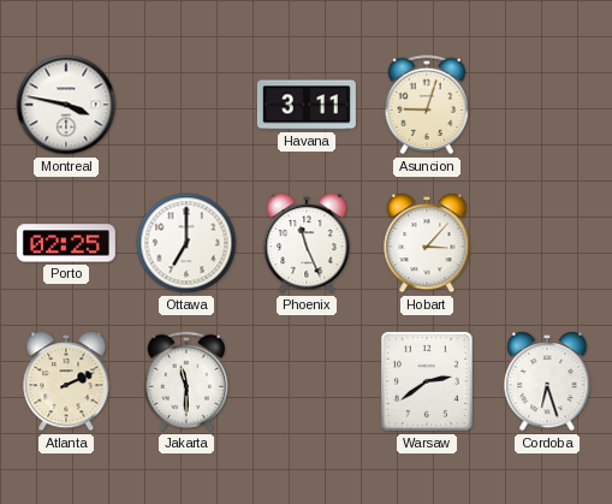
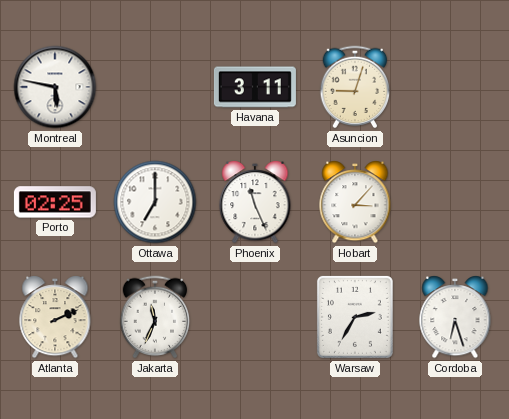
Montreal: 3:47 -> 5:47 (55, 87)
Jakarta: 11:30 -> 11:34 (155, 317)
Warsaw: 2:39 -> 2:35 (355, 317)
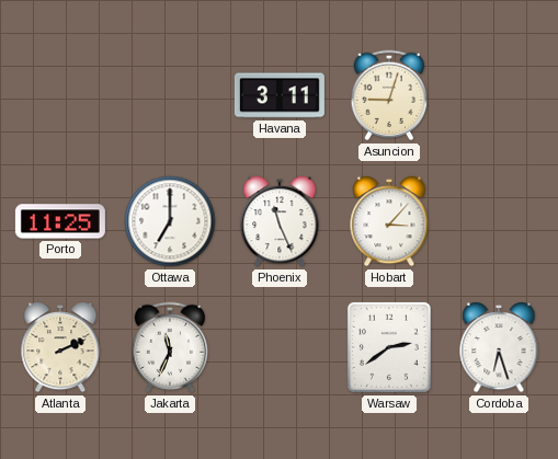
Montreal: 5:47 -> none (55, 87)
Porto: 02:25 -> 11:25 (60, 221)
Warsaw: 2:35 -> 2:39 (389, 347)
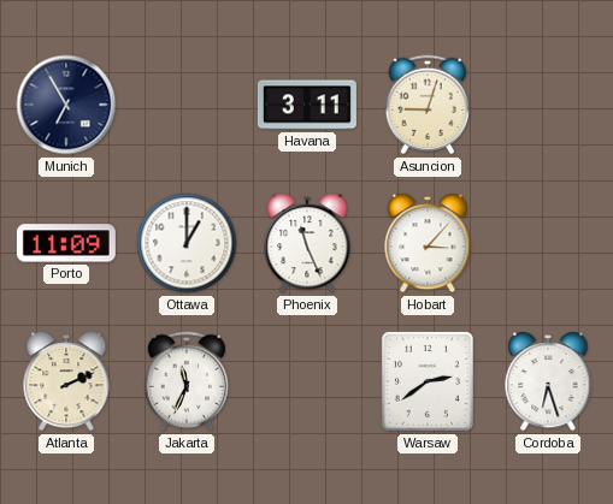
Munich: none -> 6:55 (66, 105)
Porto: 11:25 -> 11:09 (66, 243)
Ottawa: 7:00 -> 1:00 (187, 243)
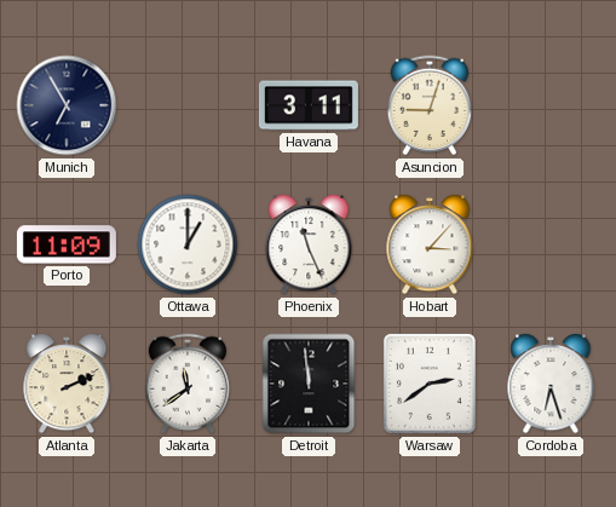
Jakarta: 11:34 -> 11:39 (188, 384)
Detroit: none -> 11:59 (309, 384)
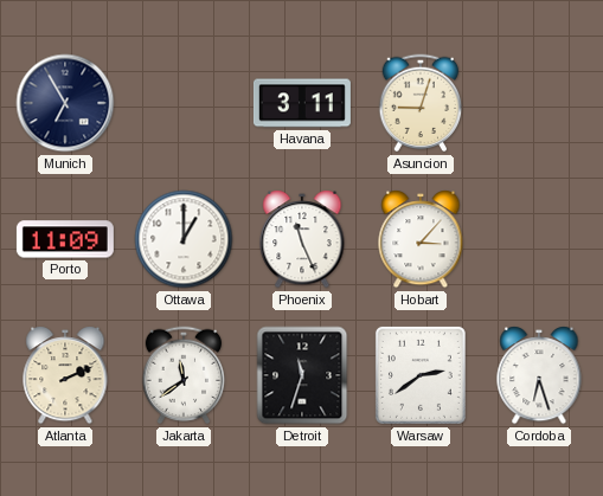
Detroit: 11:59 -> 11:33 (302, 375)
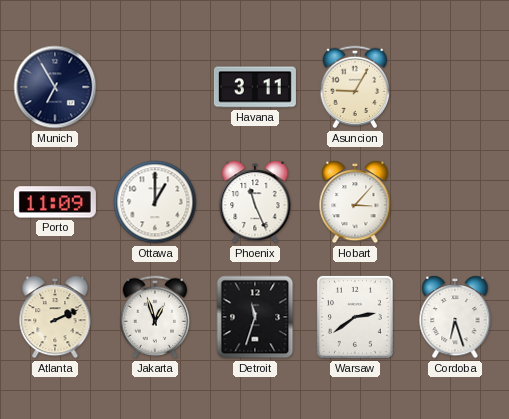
Asuncion: 9:03 -> 9:05 (355, 87)
Jakarta: 11:39 -> 12:57 (155, 317)
